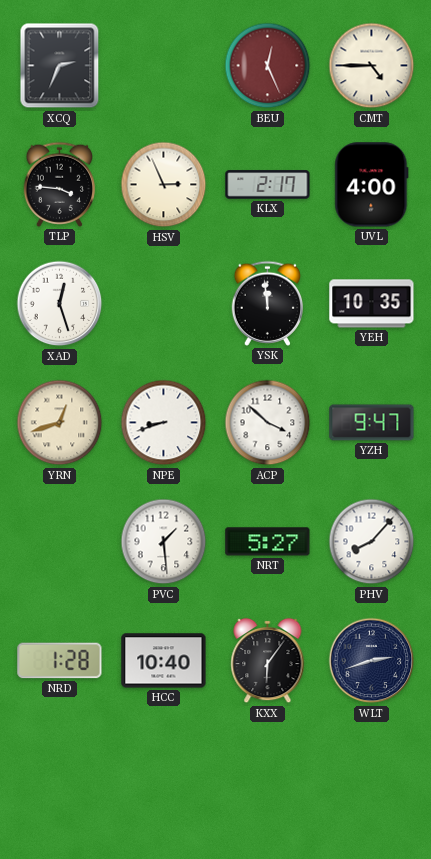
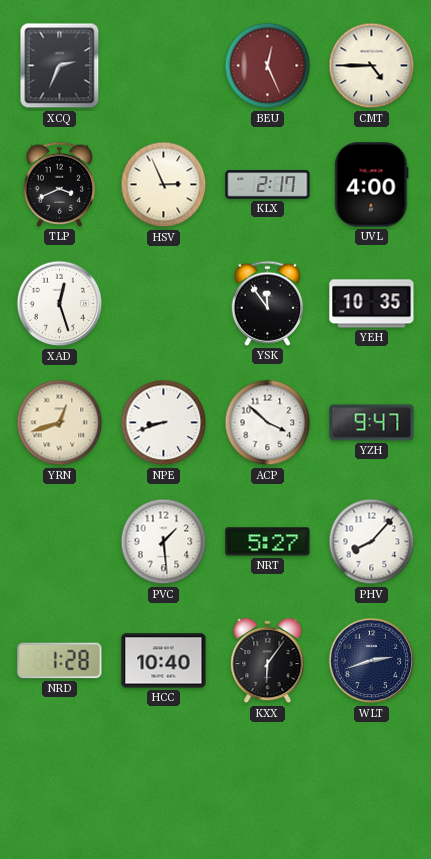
TLP: 3:46 -> 3:41 (59, 184)
YSK: 11:59 -> 11:54 (267, 303)
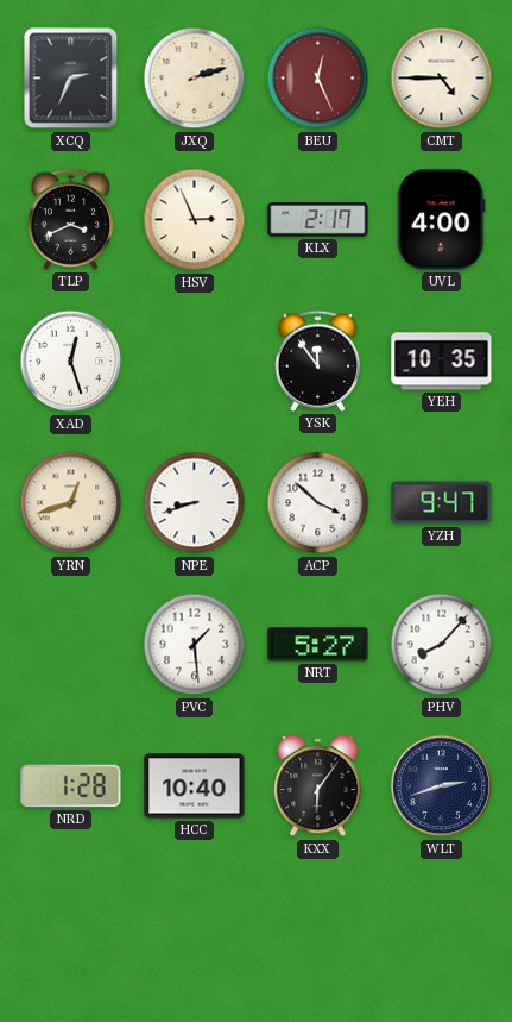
JXQ: none -> 2:12 (195, 79)
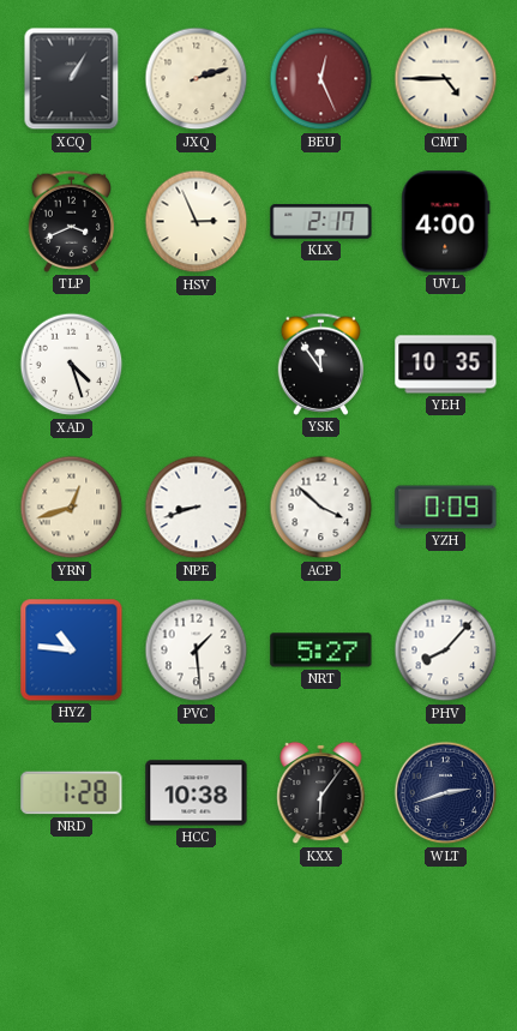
XCQ: 2:34 -> 1:05 (72, 79)
XAD: 12:27 -> 4:27 (72, 365)
YZH: 9:47 -> 0:09 (446, 508)
HYZ: none -> 10:46 (72, 651)
HCC: 10:40 -> 10:38 (197, 793)
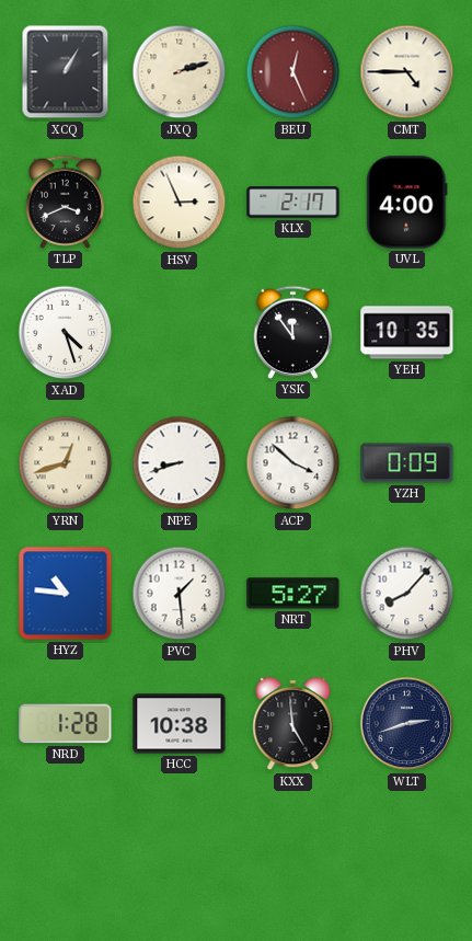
KXX: 6:06 -> 4:59 (293, 724)
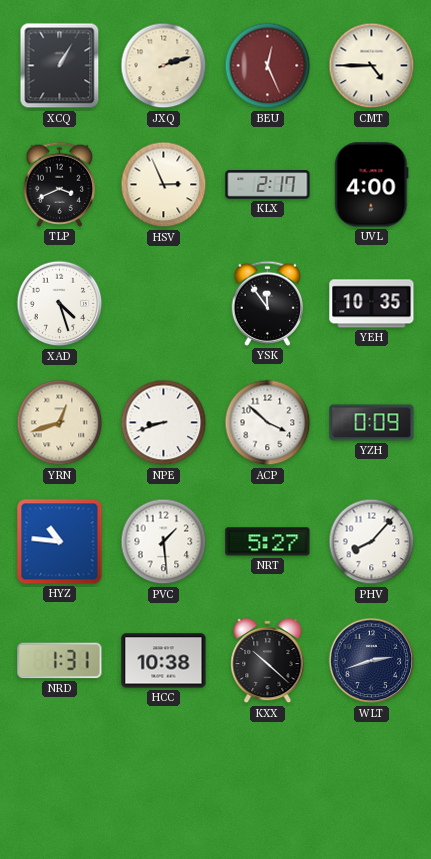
NRD: 1:28 -> 1:31 (60, 661)
KXX: 4:59 -> 10:22 (268, 661)
